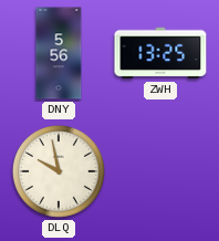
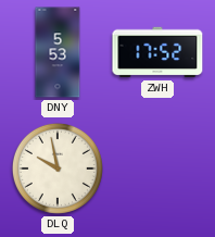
DNY: 5:56 -> 5:53 (58, 52)
ZWH: 13:25 -> 17:52 (157, 52)
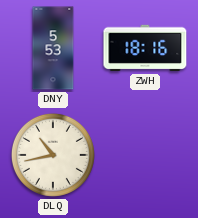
ZWH: 17:52 -> 18:16 (145, 48)
DLQ: 9:58 -> 10:43 (53, 155)
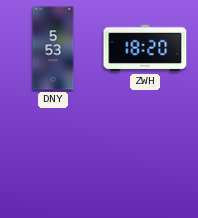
ZWH: 18:16 -> 18:20 (145, 48)
DLQ: 10:43 -> none (53, 155)
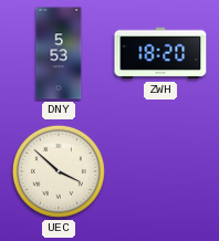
UEC: none -> 3:52 (59, 171)
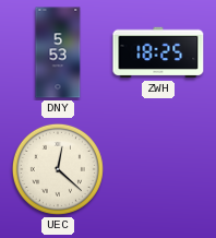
ZWH: 18:20 -> 18:25 (158, 52)
UEC: 3:52 -> 12:22 (58, 169)
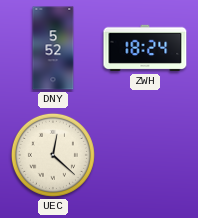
DNY: 5:53 -> 5:52 (53, 48)
ZWH: 18:25 -> 18:24 (145, 48)
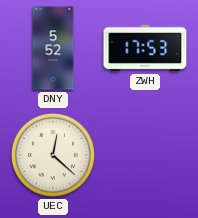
ZWH: 18:24 -> 17:53 (145, 48)
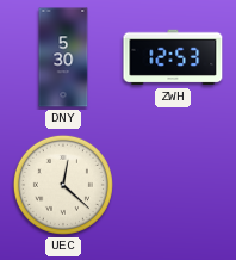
DNY: 5:52 -> 5:30 (63, 57)
ZWH: 17:53 -> 12:53 (173, 57)
